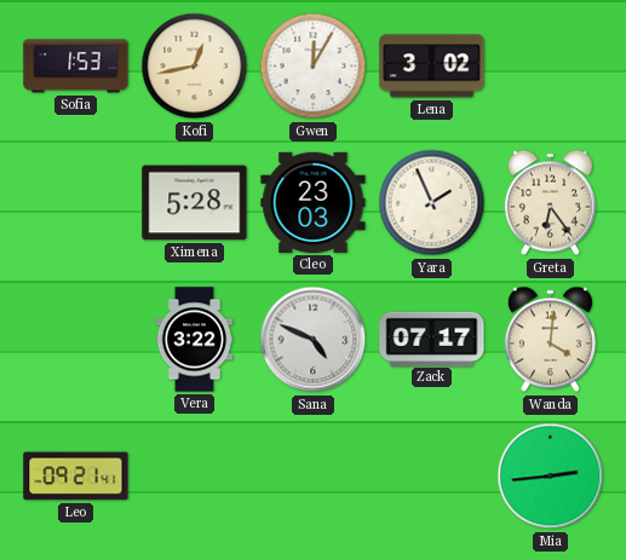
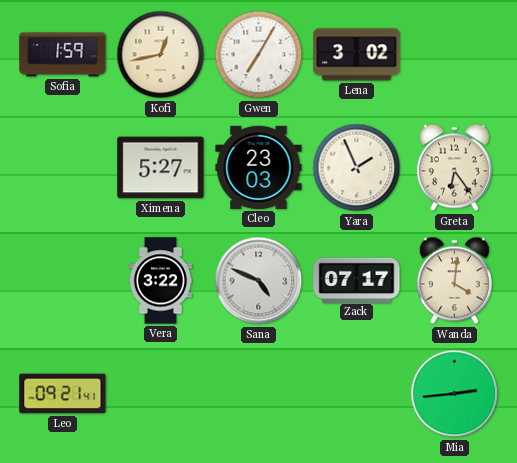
Sofia: 1:53 -> 1:59 (63, 55)
Gwen: 12:05 -> 7:05 (259, 55)
Ximena: 5:28 -> 5:27 (161, 168)
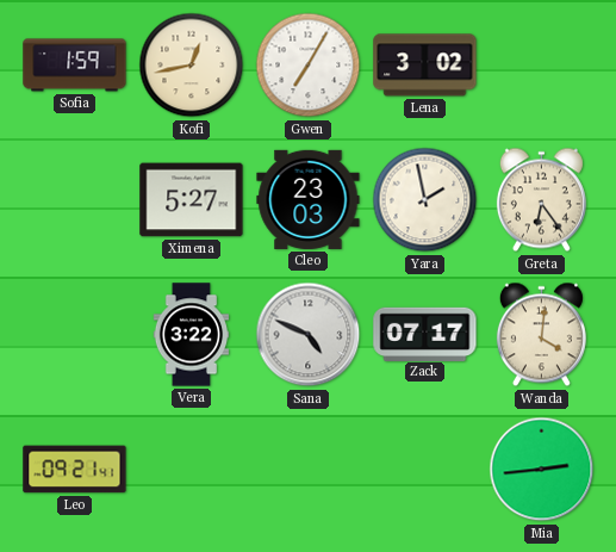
Yara: 1:56 -> 1:58 (425, 200)
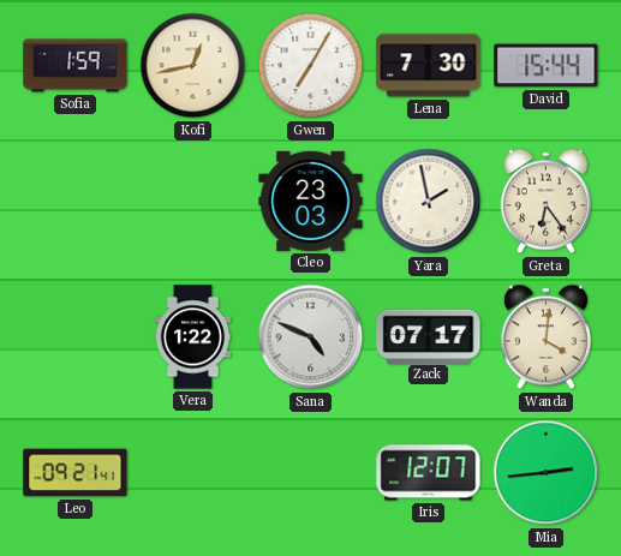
Lena: 3:02 -> 7:30 (429, 66)
David: none -> 15:44 (547, 66)
Ximena: 5:27 -> none (192, 200)
Vera: 3:22 -> 1:22 (193, 337)
Iris: none -> 12:07 (429, 473)
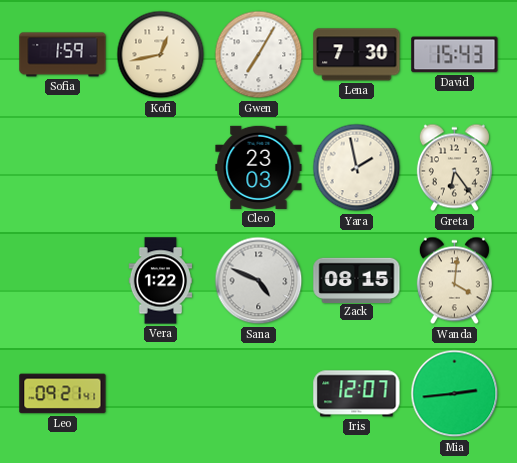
David: 15:44 -> 15:43 (455, 55)
Zack: 07:17 -> 08:15 (357, 280)
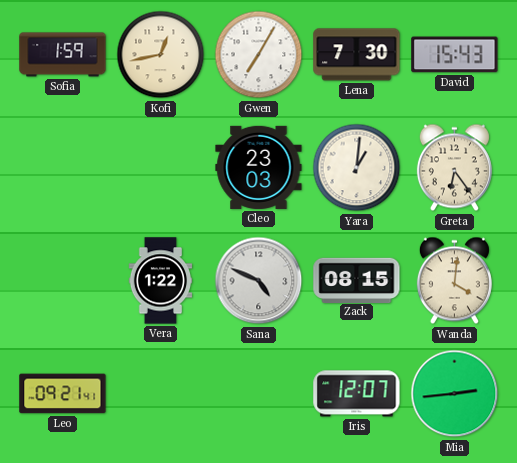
Yara: 1:58 -> 1:01 (357, 168)
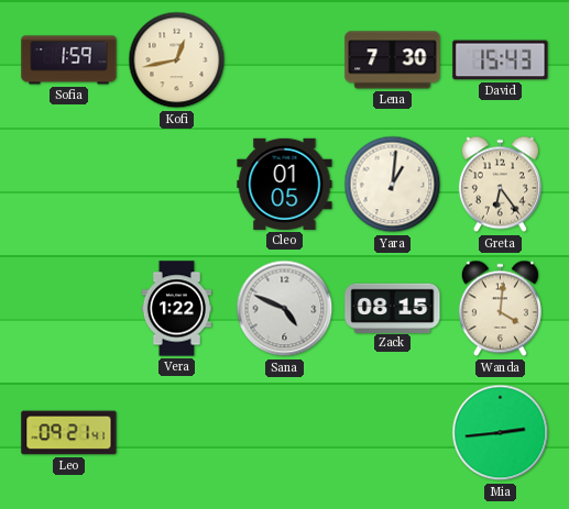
Gwen: 7:05 -> none (259, 55)
Cleo: 23:03 -> 01:05 (285, 184)
Iris: 12:07 -> none (357, 394)
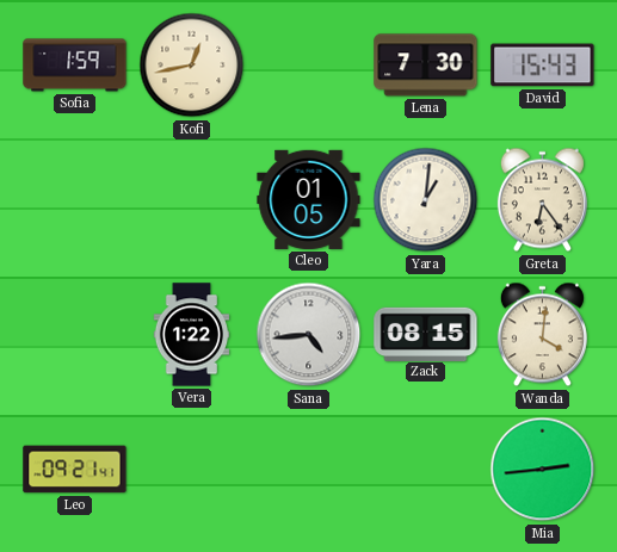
Sana: 4:49 -> 4:44 (309, 335)
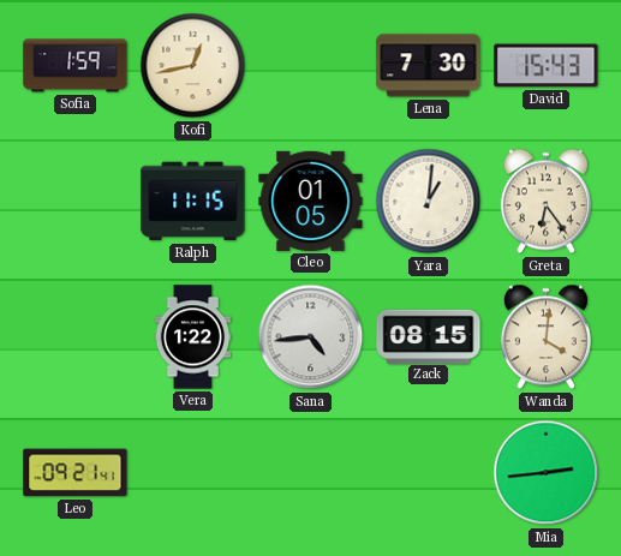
Ralph: none -> 11:15 (193, 202)
